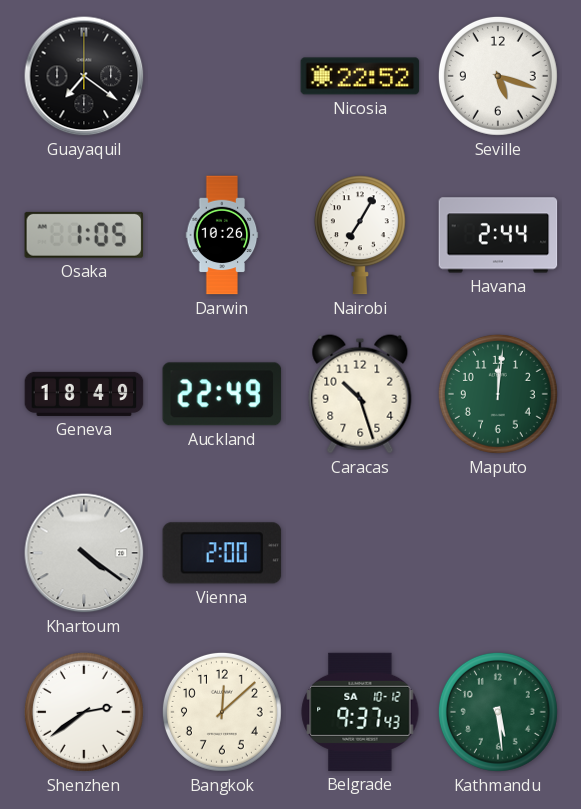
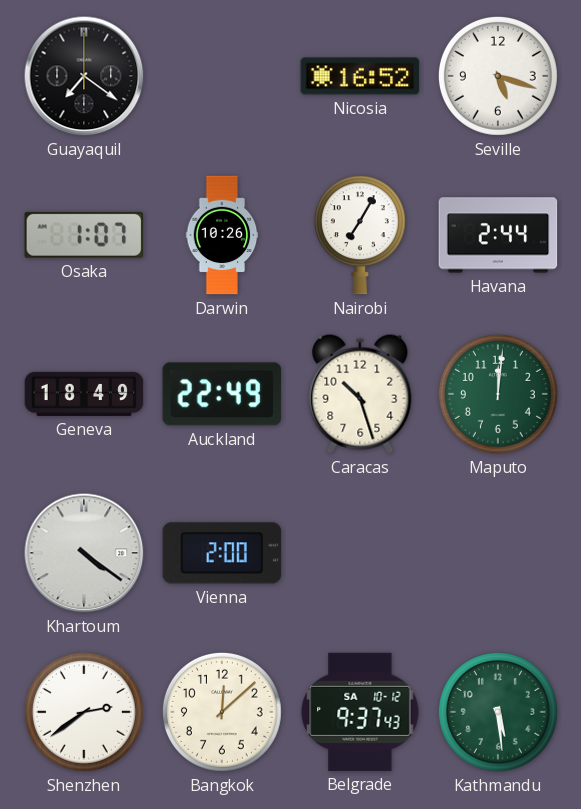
Nicosia: 22:52 -> 16:52 (360, 76)
Osaka: 1:05 -> 1:07 (84, 235)
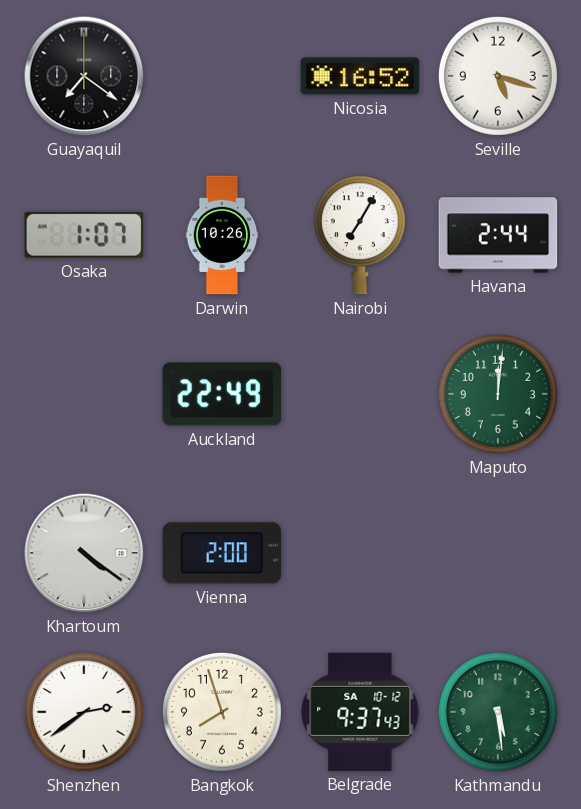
Geneva: 18:49 -> none (84, 394)
Caracas: 10:27 -> none (360, 394)
Bangkok: 12:08 -> 7:57 (222, 712)
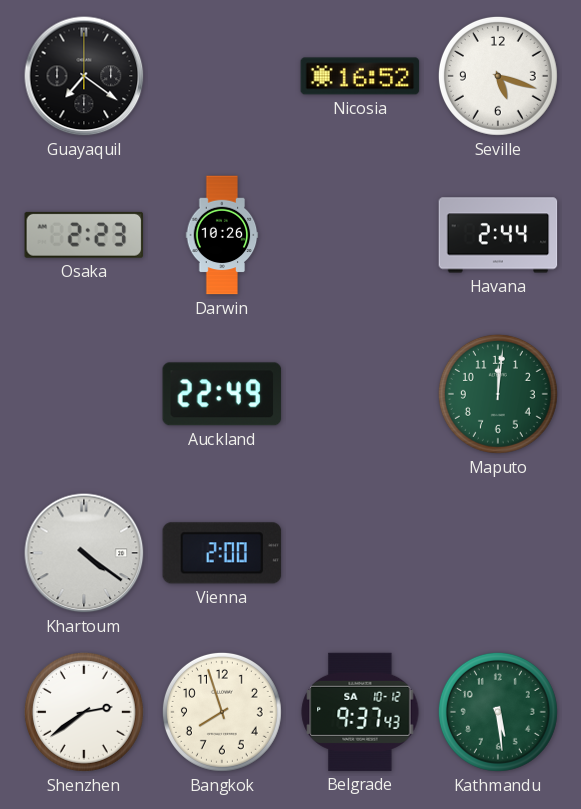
Osaka: 1:07 -> 2:23 (84, 235)
Nairobi: 7:05 -> none (360, 235)
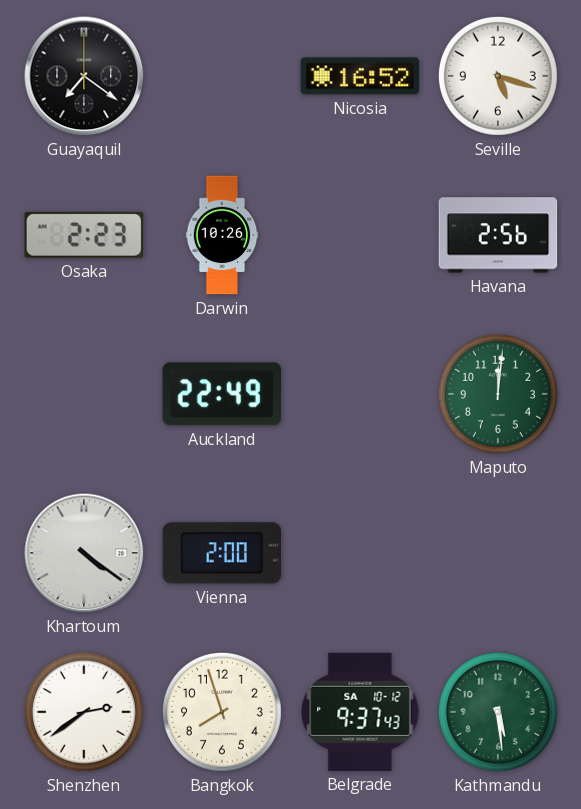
Havana: 2:44 -> 2:56 (498, 235)
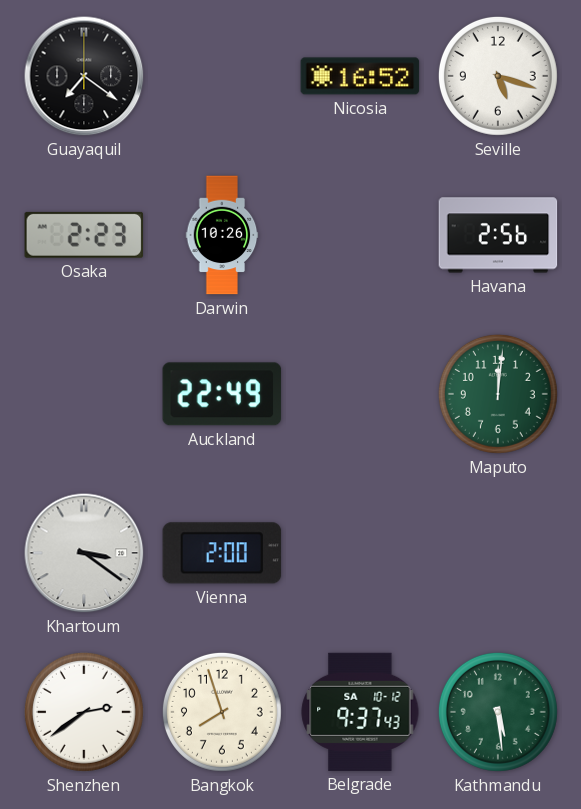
Khartoum: 4:21 -> 3:21 (84, 553)
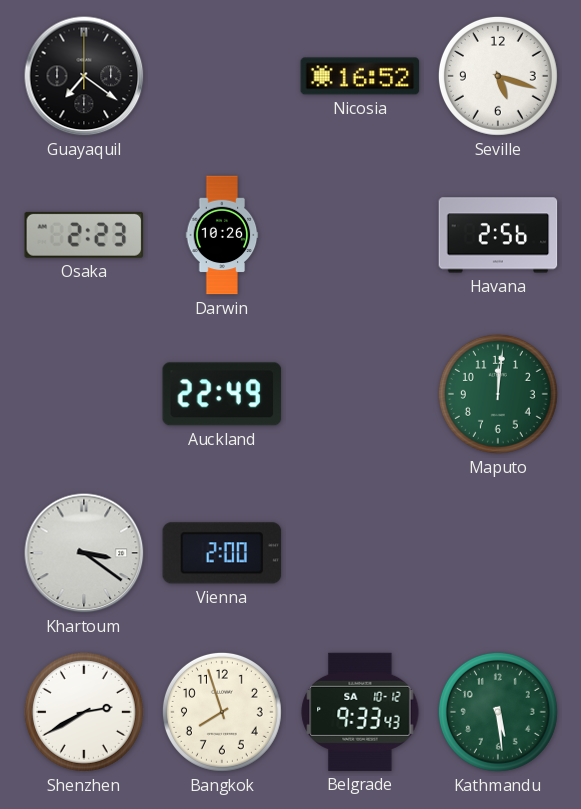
Shenzhen: 2:39 -> 2:40 (84, 712)
Belgrade: 9:37 -> 9:33 (360, 712)
